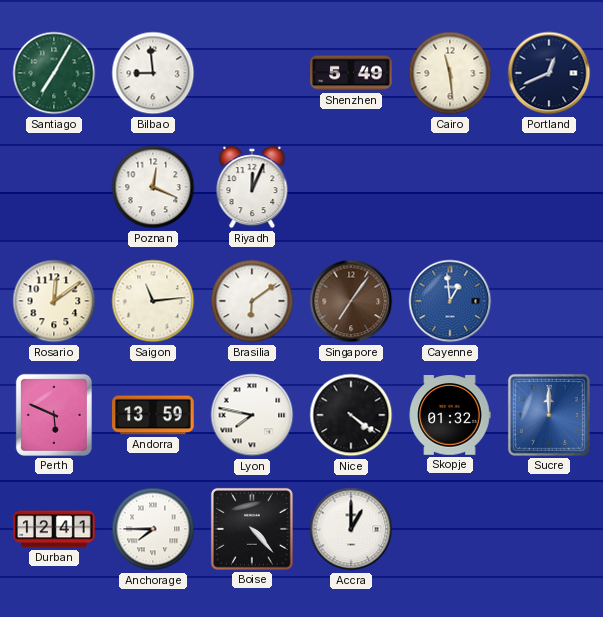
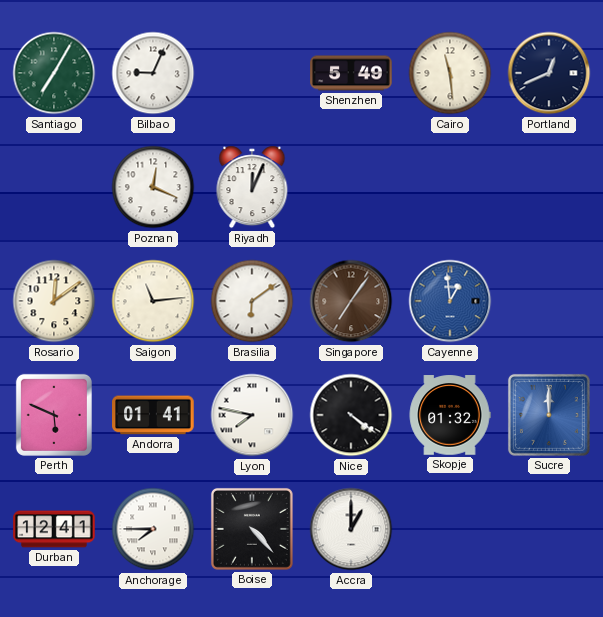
Bilbao: 8:59 -> 9:04 (153, 73)
Andorra: 13:59 -> 01:41 (153, 415)
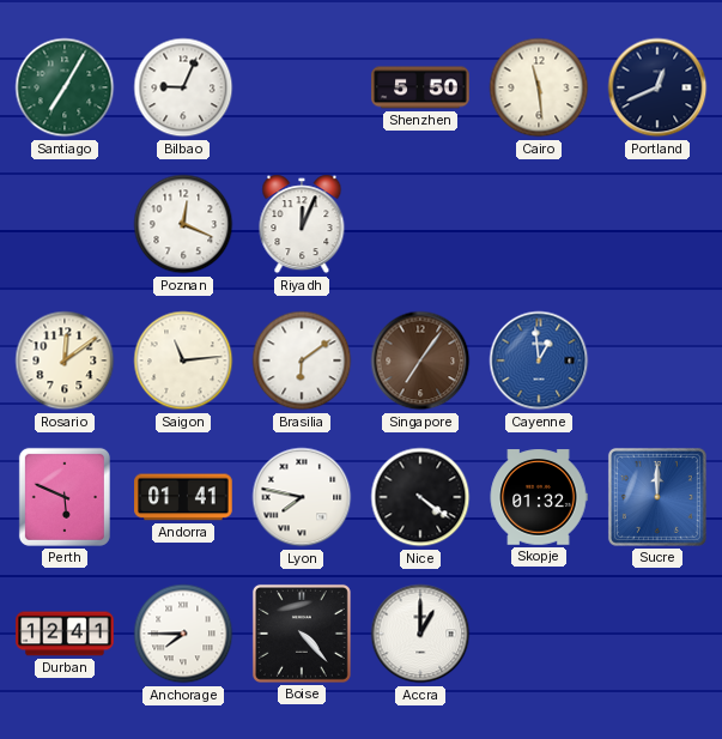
Shenzhen: 5:49 -> 5:50 (420, 87)
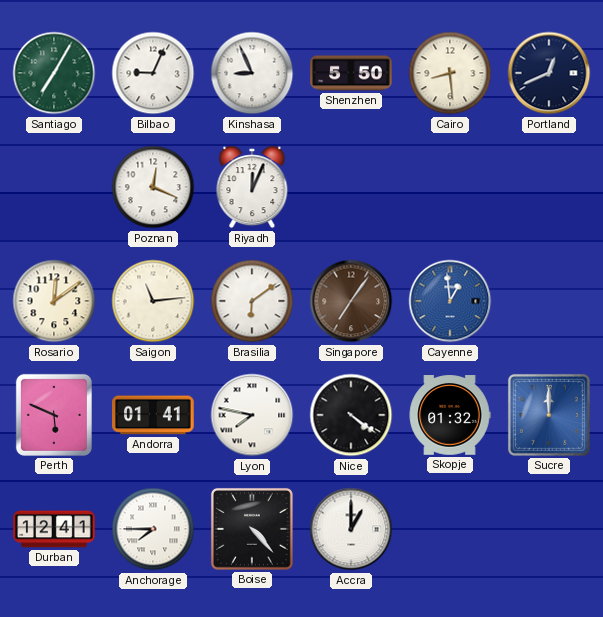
Kinshasa: none -> 8:56 (252, 73)
Cairo: 11:29 -> 8:29 (450, 73)
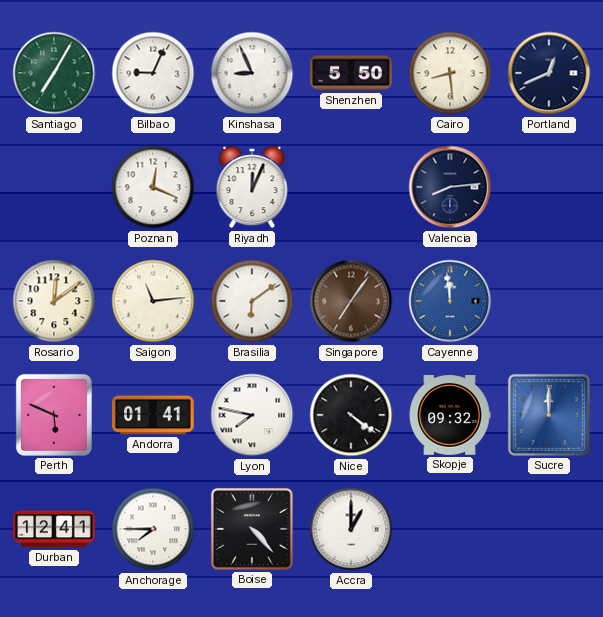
Valencia: none -> 8:14 (450, 187)
Cayenne: 12:59 -> 11:59 (450, 301)
Skopje: 01:32 -> 09:32 (450, 415)
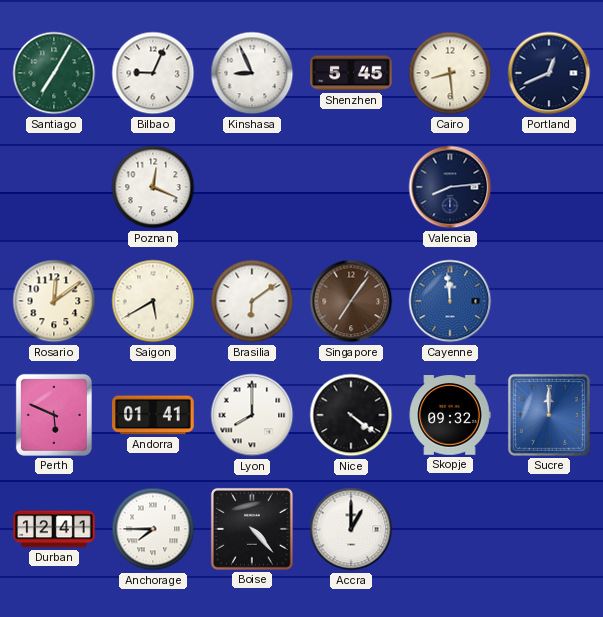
Shenzhen: 5:50 -> 5:45 (351, 73)
Riyadh: 12:04 -> none (252, 187)
Saigon: 11:14 -> 5:40 (153, 301)
Lyon: 7:47 -> 8:00 (252, 415)
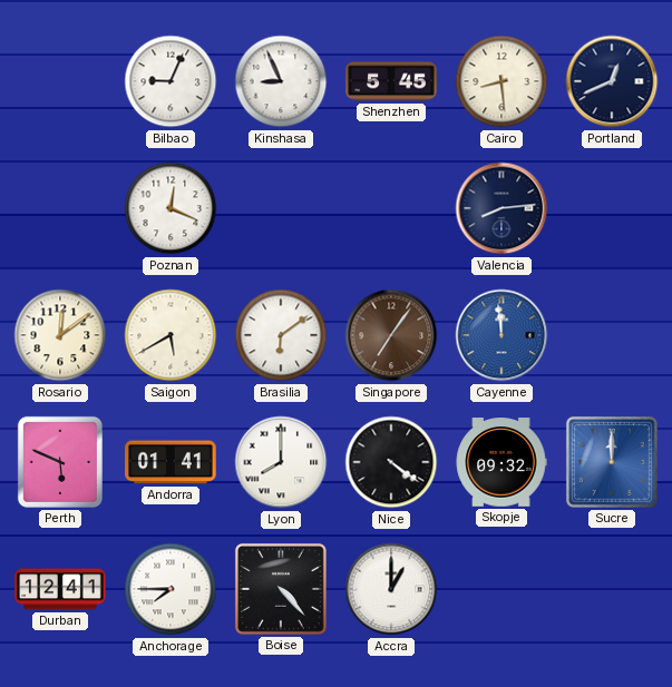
Santiago: 7:05 -> none (54, 73)
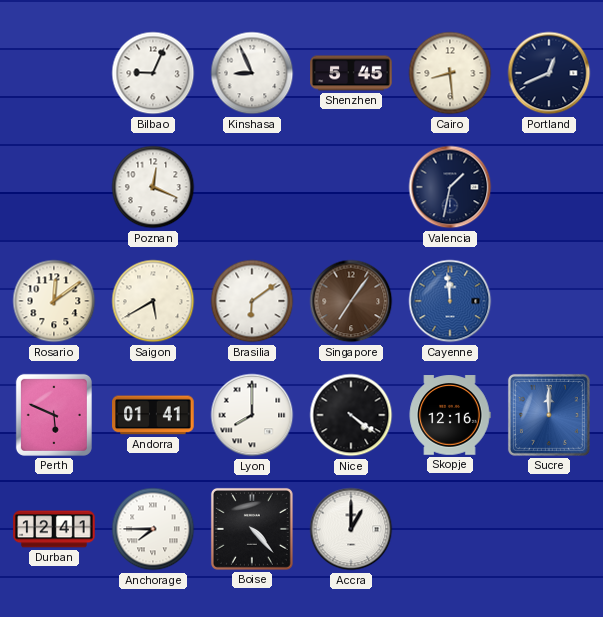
Valencia: 8:14 -> 1:32 (450, 187)
Skopje: 09:32 -> 12:16 (450, 415)
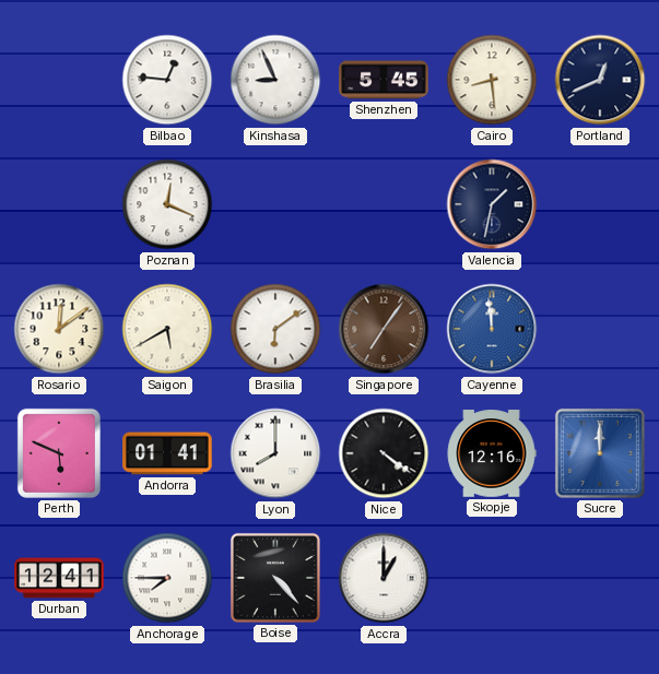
Bilbao: 9:04 -> 12:46 (167, 80)
